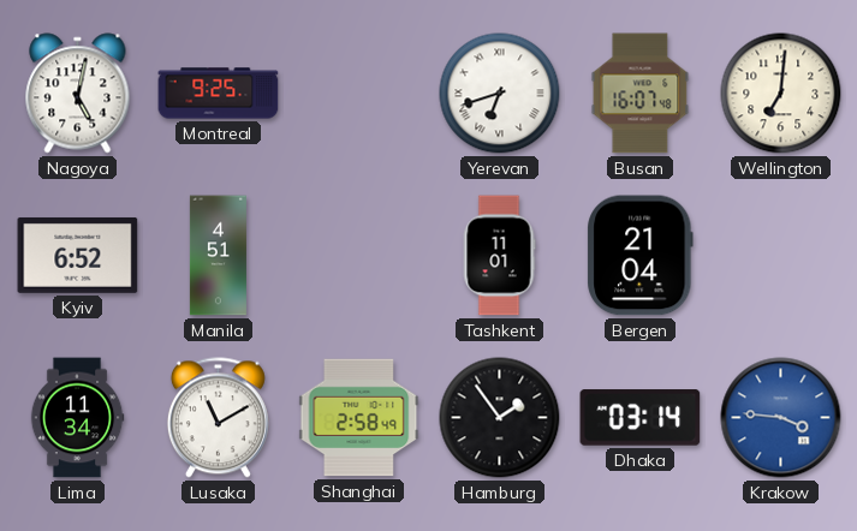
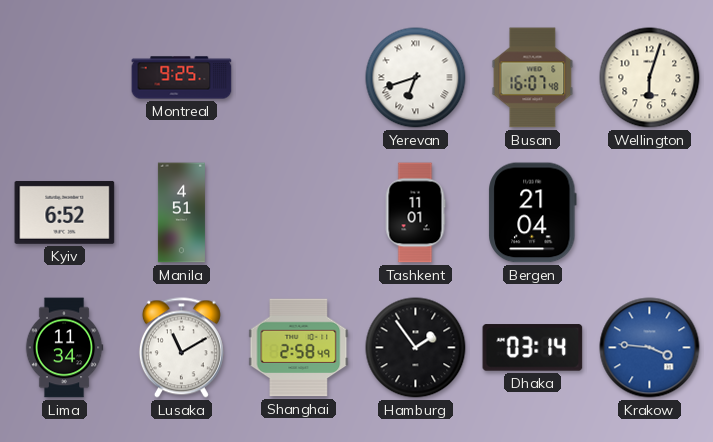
Nagoya: 5:02 -> none (78, 94)
Wellington: 7:01 -> 6:03 (650, 78)
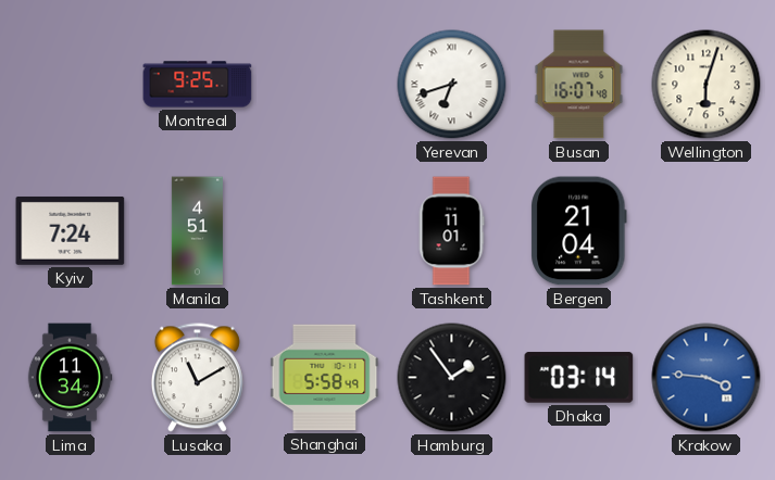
Kyiv: 6:52 -> 7:24 (71, 230)
Shanghai: 2:58 -> 5:58 (325, 378)
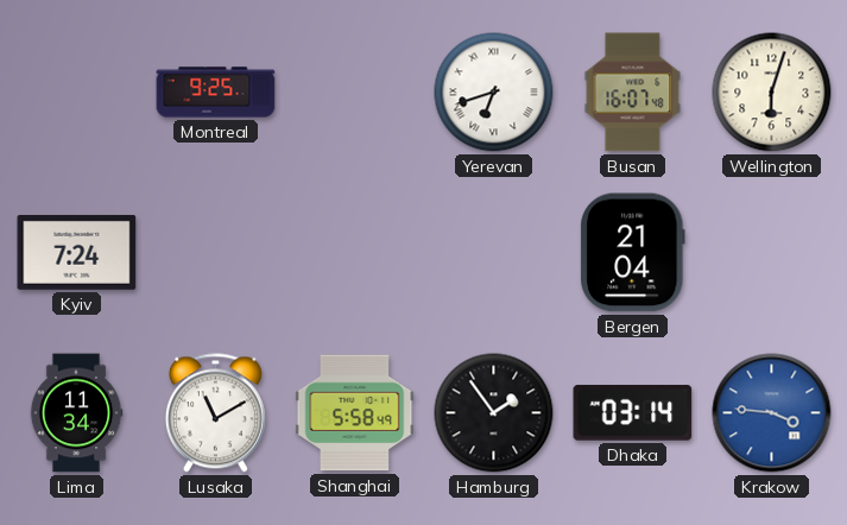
Manila: 4:51 -> none (197, 231)
Tashkent: 11:01 -> none (451, 231)
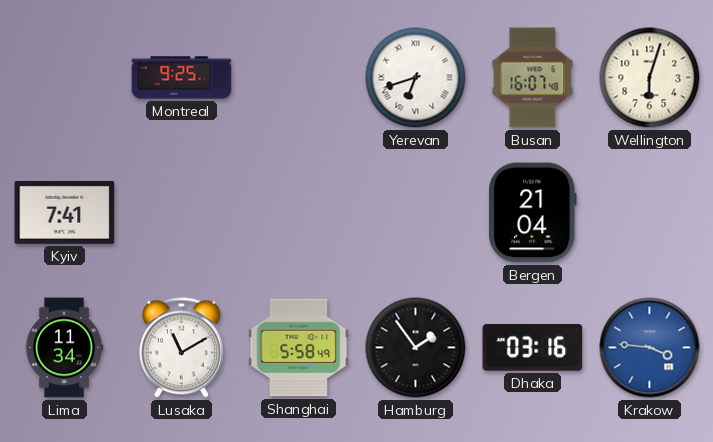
Kyiv: 7:24 -> 7:41 (65, 212)
Dhaka: 03:14 -> 03:16 (533, 348)
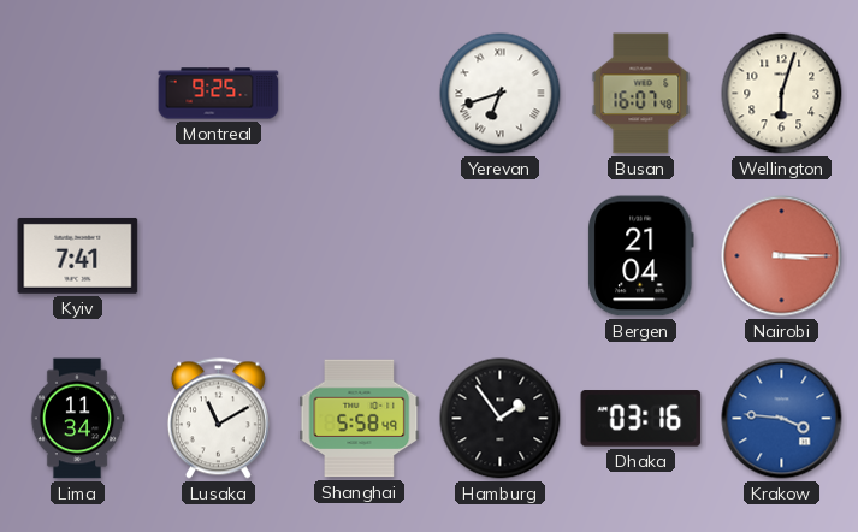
Nairobi: none -> 3:15 (782, 256)
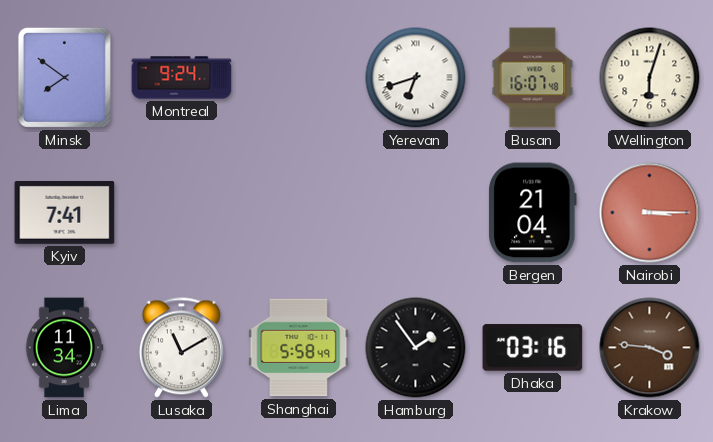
Minsk: none -> 7:51 (64, 77)
Montreal: 9:25 -> 9:24 (182, 78)
Krakow dial: blue -> brown (650, 348)
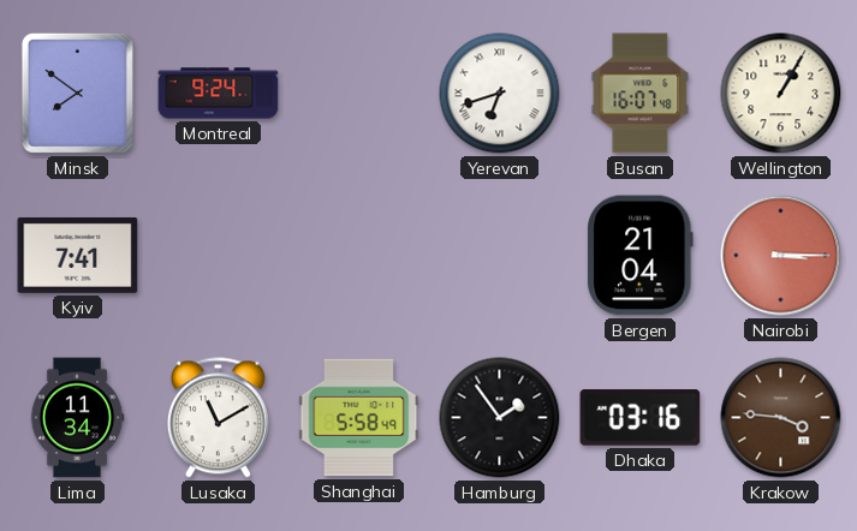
Wellington: 6:03 -> 1:05 (781, 94)
